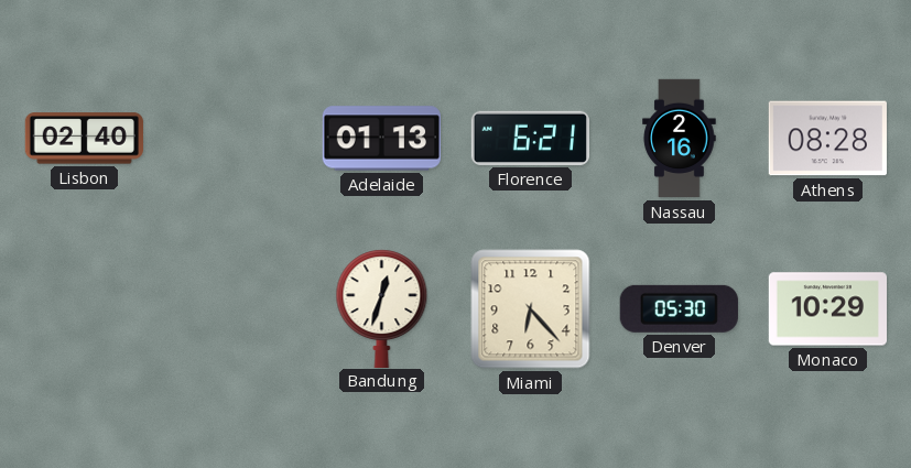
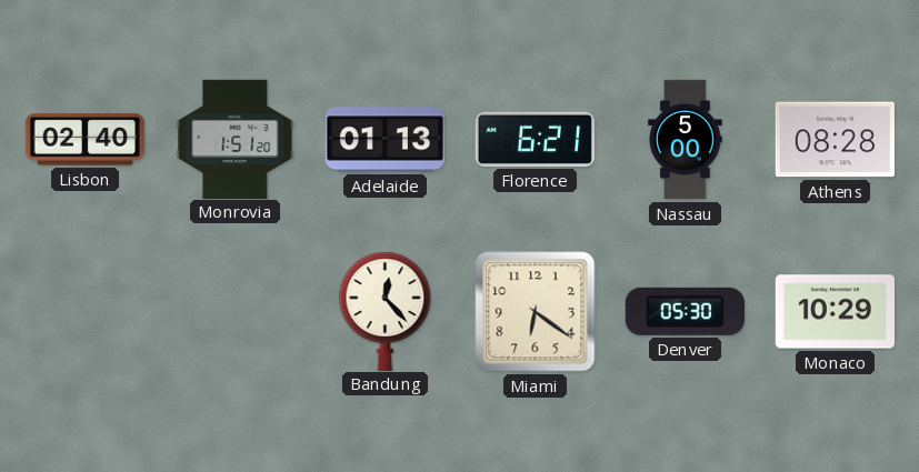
Monrovia: none -> 1:51 (236, 139)
Nassau: 2:16 -> 5:00 (686, 140)
Bandung: 12:33 -> 12:23 (386, 311)
Miami: 6:23 -> 6:21 (536, 312)
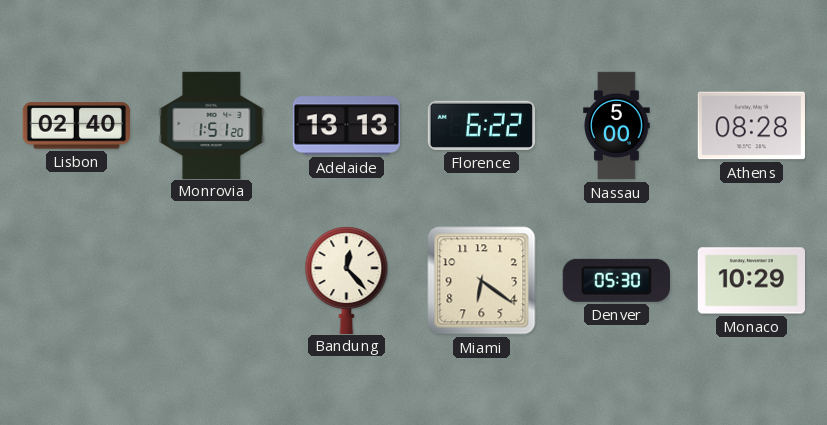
Adelaide: 01:13 -> 13:13 (346, 126)
Florence: 6:21 -> 6:22 (481, 125)
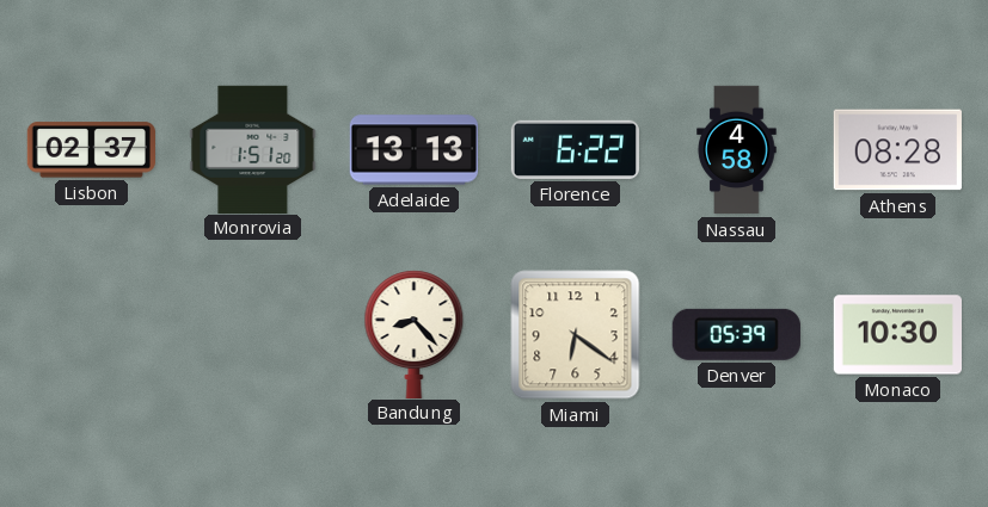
Lisbon: 02:40 -> 02:37 (91, 150)
Nassau: 5:00 -> 4:58 (737, 150)
Bandung: 12:23 -> 8:23 (415, 334)
Denver: 05:30 -> 05:39 (736, 334)
Monaco: 10:29 -> 10:30 (897, 335)
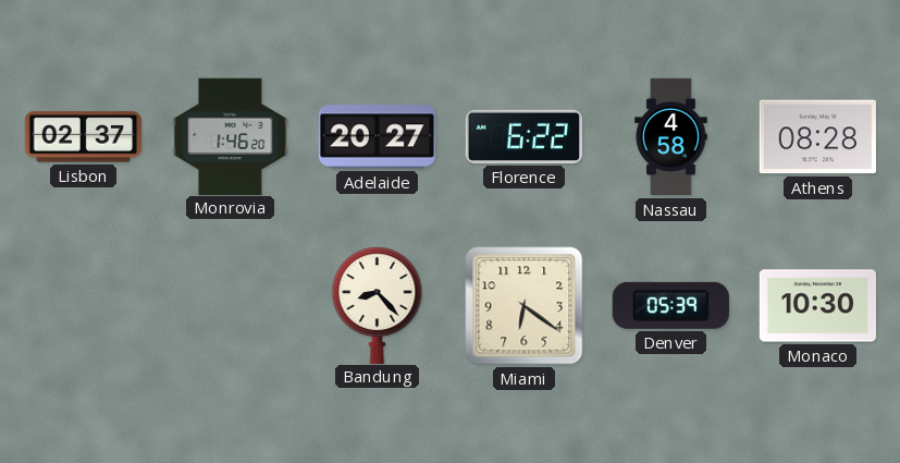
Monrovia: 1:51 -> 1:46 (231, 136)
Adelaide: 13:13 -> 20:27 (377, 137)
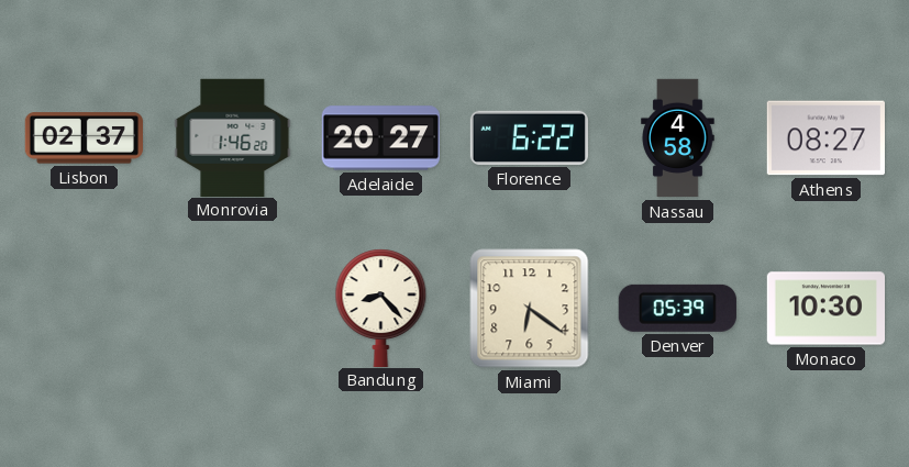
Athens: 08:28 -> 08:27 (825, 138)
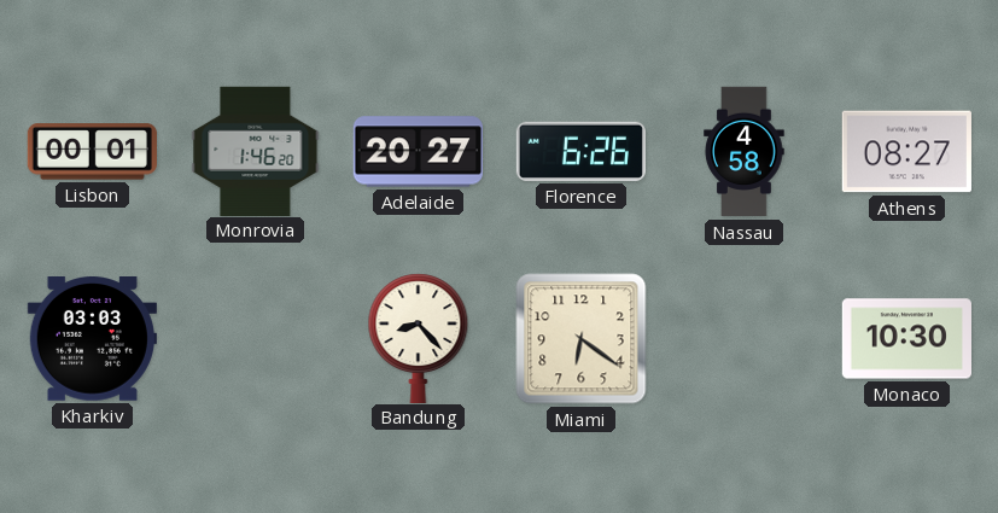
Lisbon: 02:37 -> 00:01 (92, 152)
Florence: 6:22 -> 6:26 (580, 151)
Kharkiv: none -> 03:03 (92, 339)
Denver: 05:39 -> none (677, 308)
